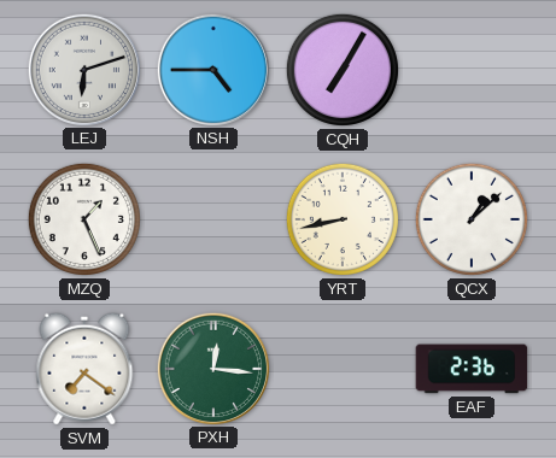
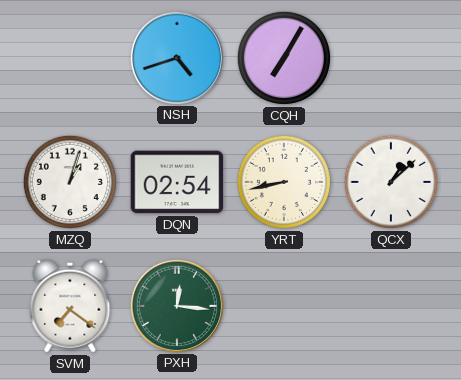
LEJ: 6:12 -> none (83, 69)
NSH: 4:45 -> 4:42 (176, 57)
MZQ: 1:26 -> 1:03 (70, 182)
DQN: none -> 02:54 (177, 182)
EAF: 2:36 -> none (472, 369)
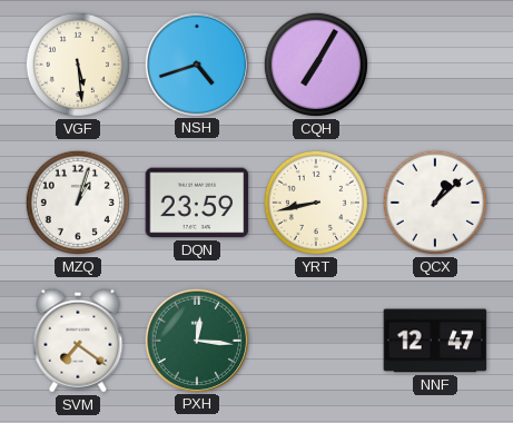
VGF: none -> 5:29 (78, 65)
DQN: 02:54 -> 23:59 (197, 203)
NNF: none -> 12:47 (435, 341)
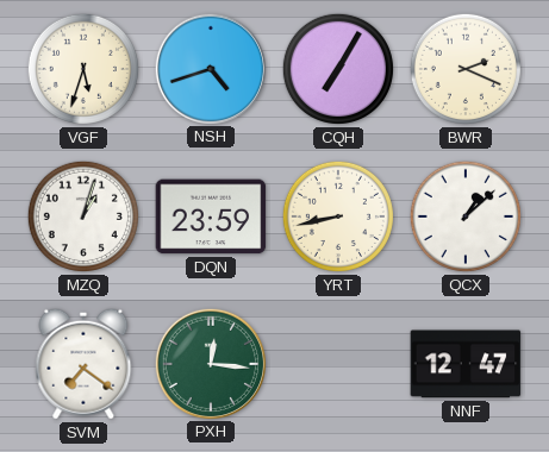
VGF: 5:29 -> 5:33 (83, 69)
BWR: none -> 2:19 (466, 69)
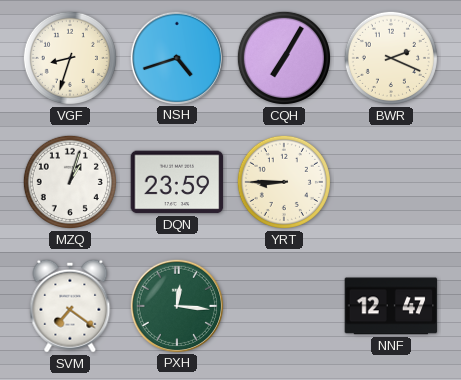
VGF: 5:33 -> 8:33 (70, 58)
YRT: 8:43 -> 8:45 (284, 182)
QCX: 1:08 -> none (466, 216)
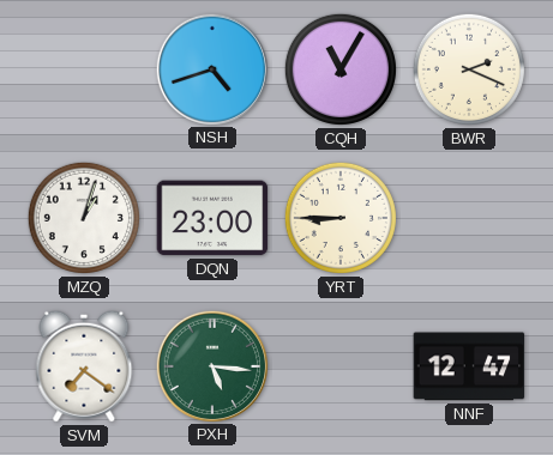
VGF: 8:33 -> none (70, 58)
CQH: 7:05 -> 11:05 (341, 69)
DQN: 23:59 -> 23:00 (212, 218)
PXH: 12:16 -> 5:16 (211, 365)
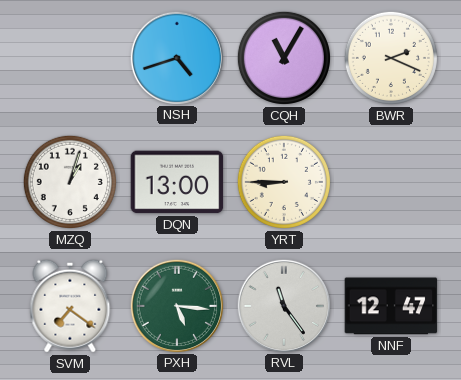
DQN: 23:00 -> 13:00 (177, 182)
RVL: none -> 11:24 (283, 305)
